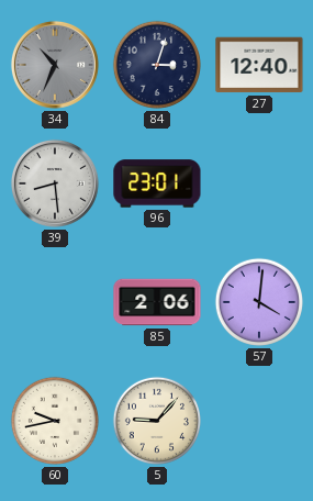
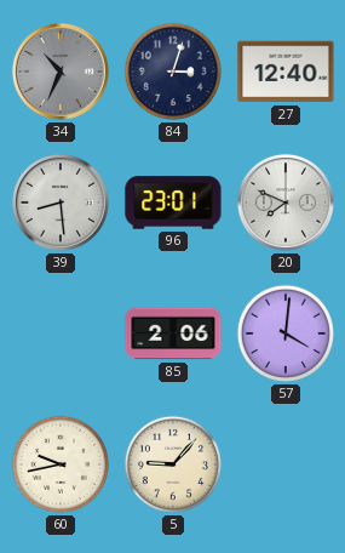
20: none -> 7:49 (286, 203)
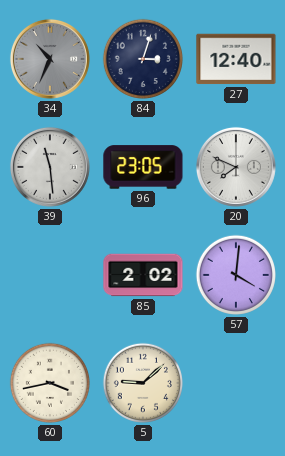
39: 8:29 -> 11:29 (50, 167)
96: 23:01 -> 23:05 (143, 167)
85: 2:06 -> 2:02 (143, 275)
60: 9:43 -> 3:43 (50, 383)
5: 9:07 -> 9:08 (143, 383)
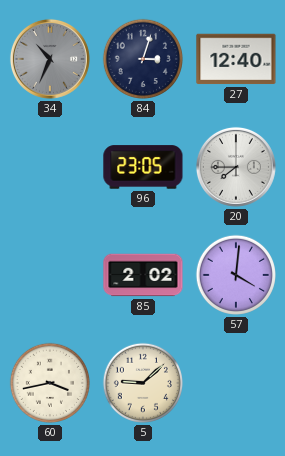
39: 11:29 -> none (50, 167)
20: 7:49 -> 7:45 (236, 167)
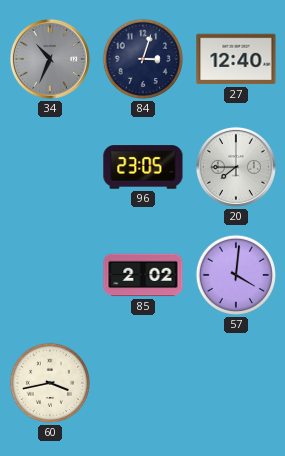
5: 9:08 -> none (143, 383)
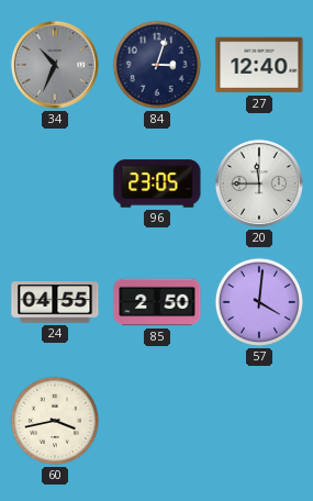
20: 7:45 -> 11:45 (259, 183)
24: none -> 04:55 (55, 302)
85: 2:02 -> 2:50 (157, 302)
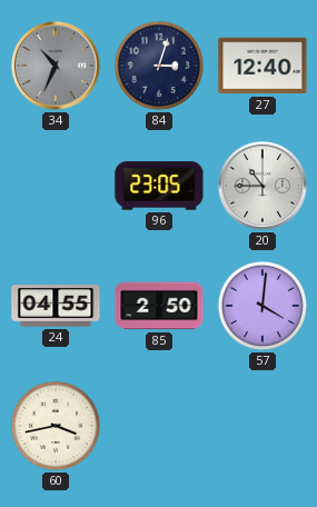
20: 11:45 -> 10:45 (262, 186)
